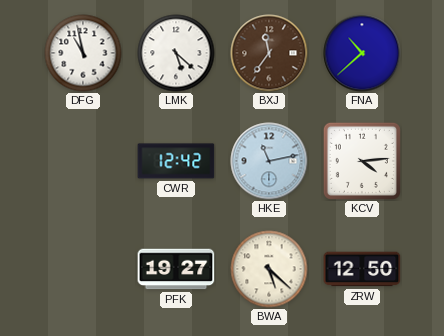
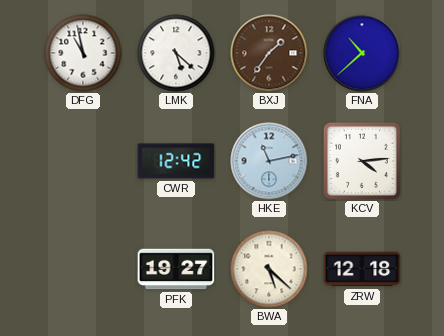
BXJ: 11:36 -> 1:36 (269, 53)
ZRW: 12:50 -> 12:18 (362, 269)
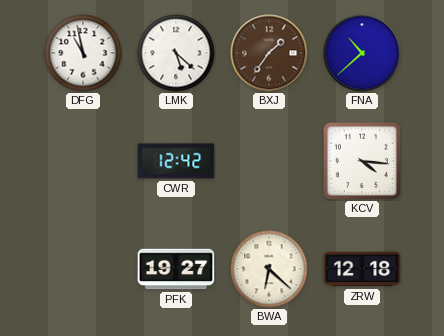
HKE: 11:13 -> none (269, 161)
KCV: 4:14 -> 4:16 (362, 161)
BWA: 5:22 -> 6:22 (269, 269)
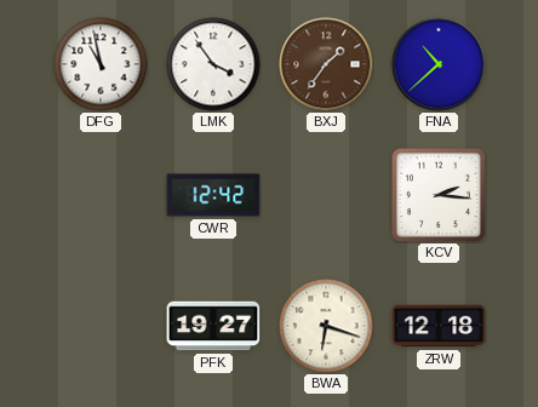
LMK: 5:22 -> 3:54 (213, 64)
KCV: 4:16 -> 2:16 (439, 195)
BWA: 6:22 -> 6:18 (326, 326)
